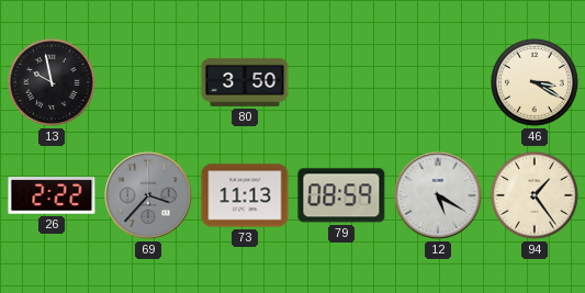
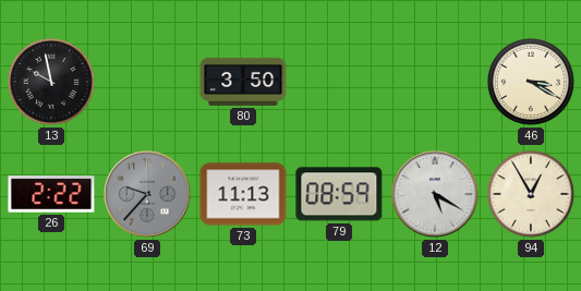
69: 3:37 -> 9:37 (147, 194)
94: 1:24 -> 12:55 (531, 194)
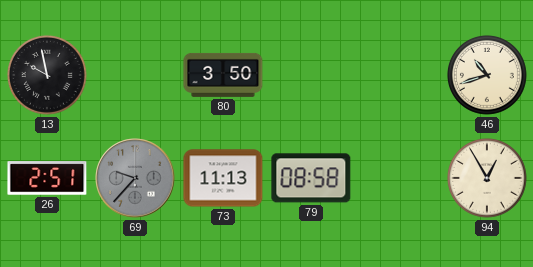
46: 3:20 -> 10:42 (487, 75)
26: 2:22 -> 2:51 (47, 178)
79: 08:59 -> 08:58 (311, 178)
12: 5:20 -> none (435, 194)
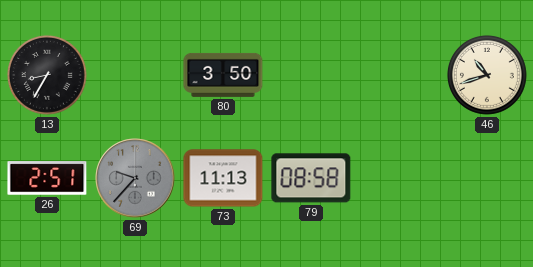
13: 9:58 -> 8:35 (47, 75)
94: 12:55 -> none (487, 178)
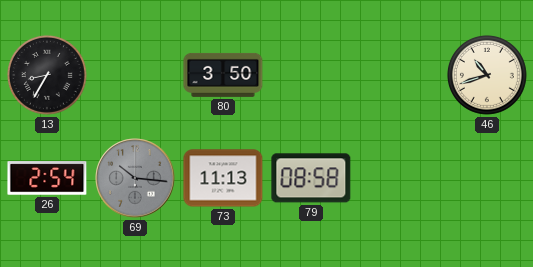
26: 2:51 -> 2:54 (47, 178)
69: 9:37 -> 10:16 (135, 178)
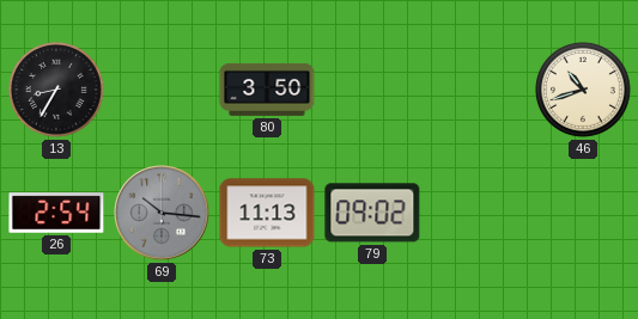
79: 08:58 -> 09:02 (372, 213)
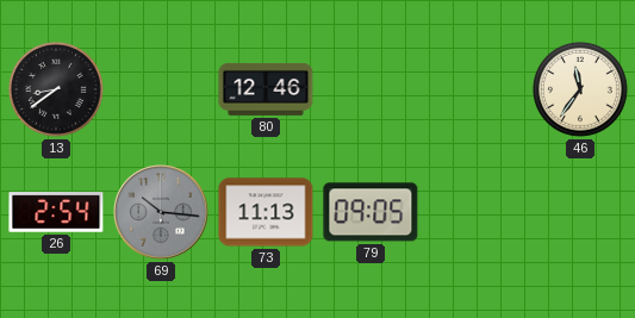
13: 8:35 -> 8:39 (56, 89)
80: 3:50 -> 12:46 (266, 89)
46: 10:42 -> 11:36 (580, 89)
79: 09:02 -> 09:05 (371, 212)
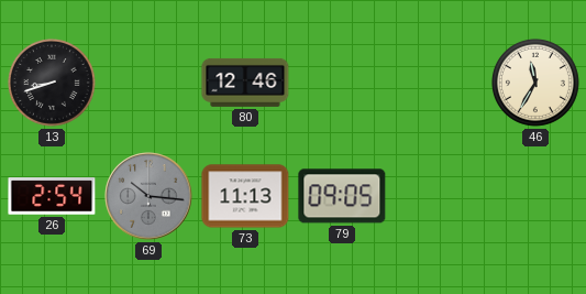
13: 8:39 -> 8:42 (52, 83)
46: 11:36 -> 11:35 (535, 83)
